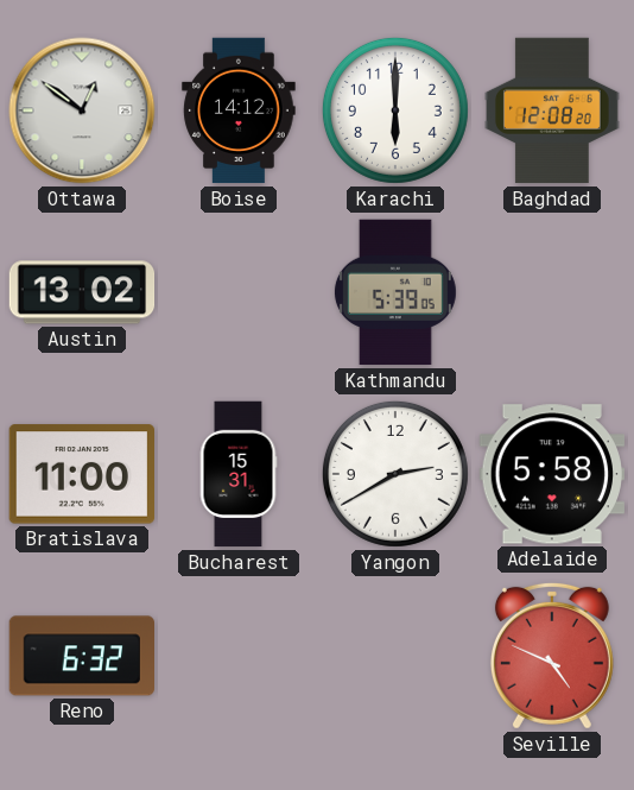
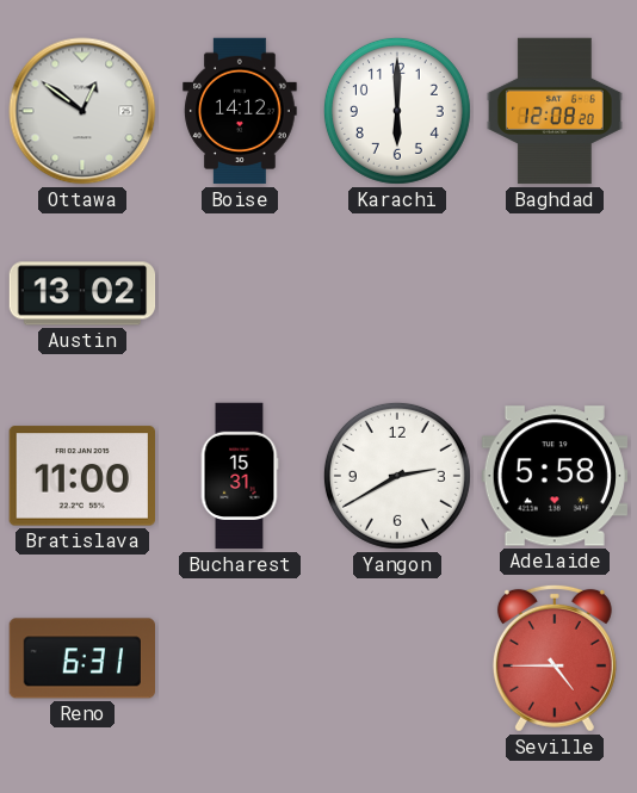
Kathmandu: 5:39 -> none (395, 292)
Reno: 6:32 -> 6:31 (81, 658)
Seville: 4:49 -> 4:45 (555, 658)
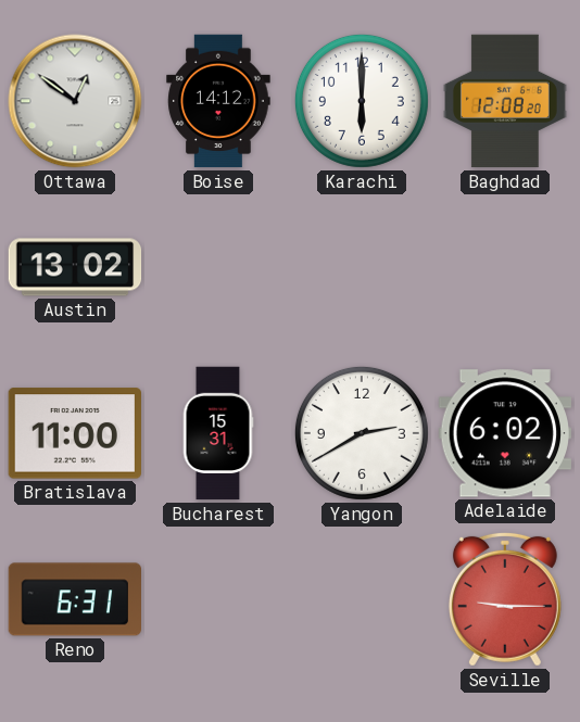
Adelaide: 5:58 -> 6:02 (504, 433)
Seville: 4:45 -> 9:15 (505, 599)
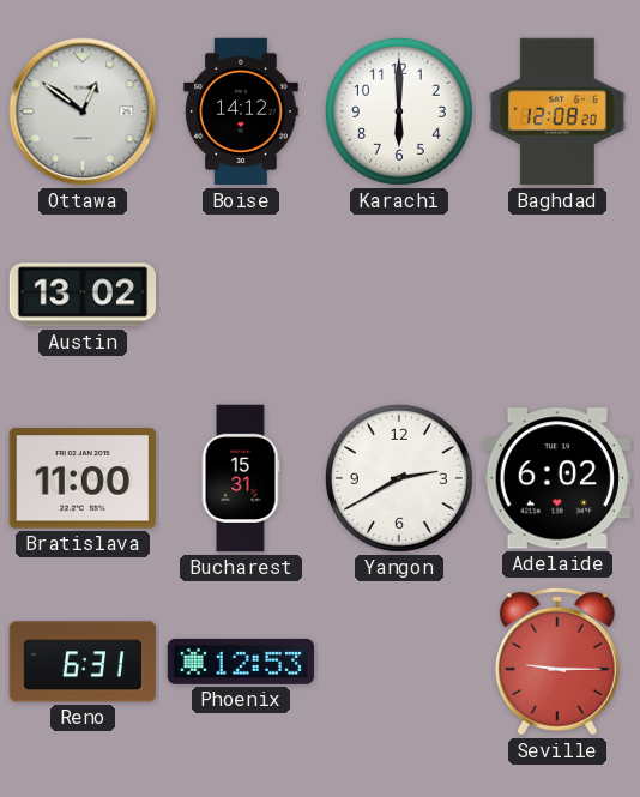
Phoenix: none -> 12:53 (241, 662)
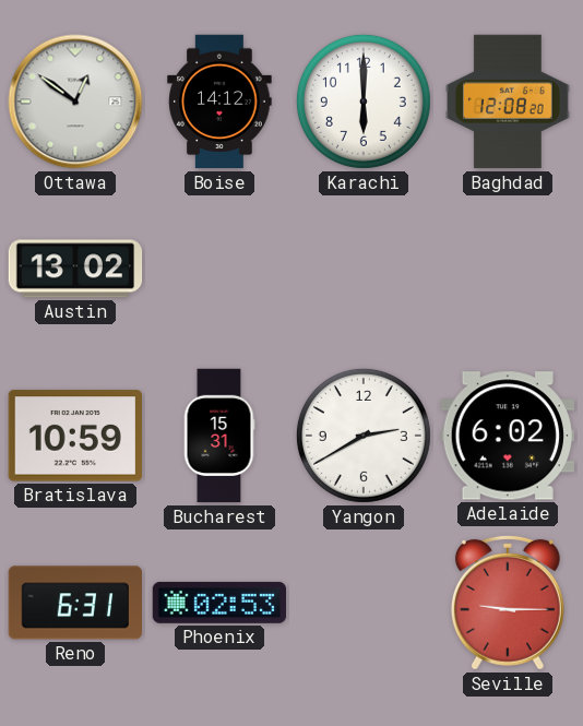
Bratislava: 11:00 -> 10:59 (74, 436)
Phoenix: 12:53 -> 02:53 (219, 603)
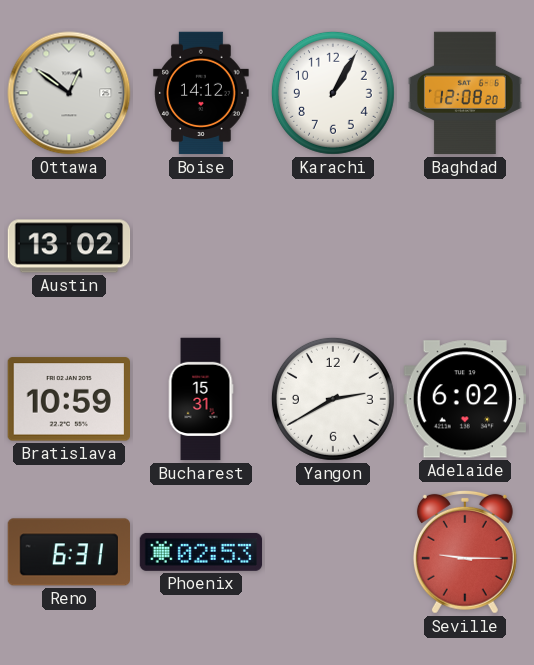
Karachi: 6:00 -> 1:05 (333, 93)
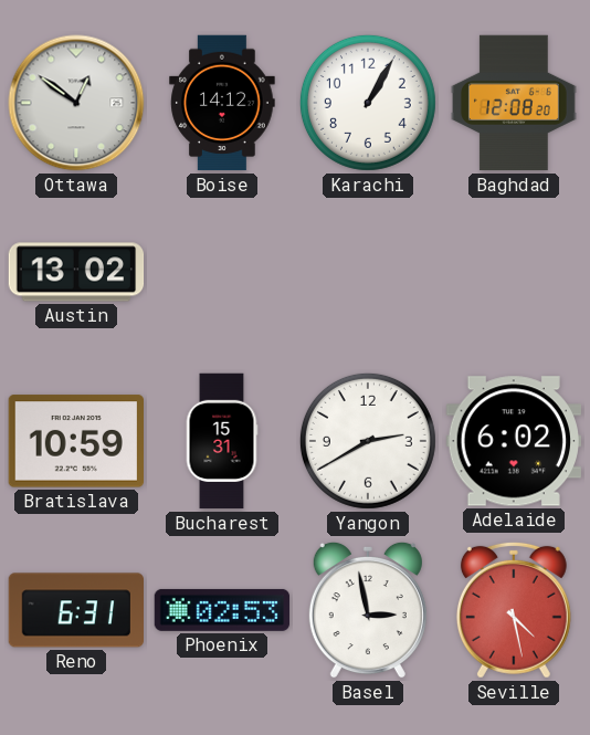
Basel: none -> 2:58 (368, 610)
Seville: 9:15 -> 4:28 (514, 610)
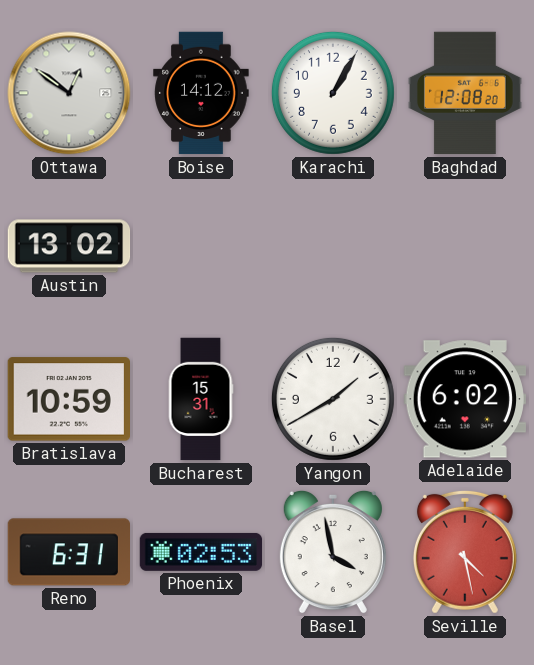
Yangon: 2:40 -> 1:40 (333, 399)
Basel: 2:58 -> 3:58 (333, 552)
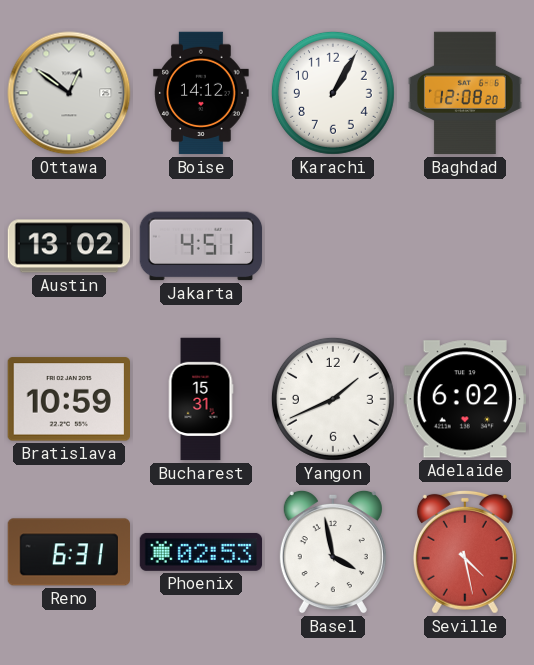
Jakarta: none -> 4:51 (201, 246)
Yangon: 1:40 -> 1:41 (333, 399)
